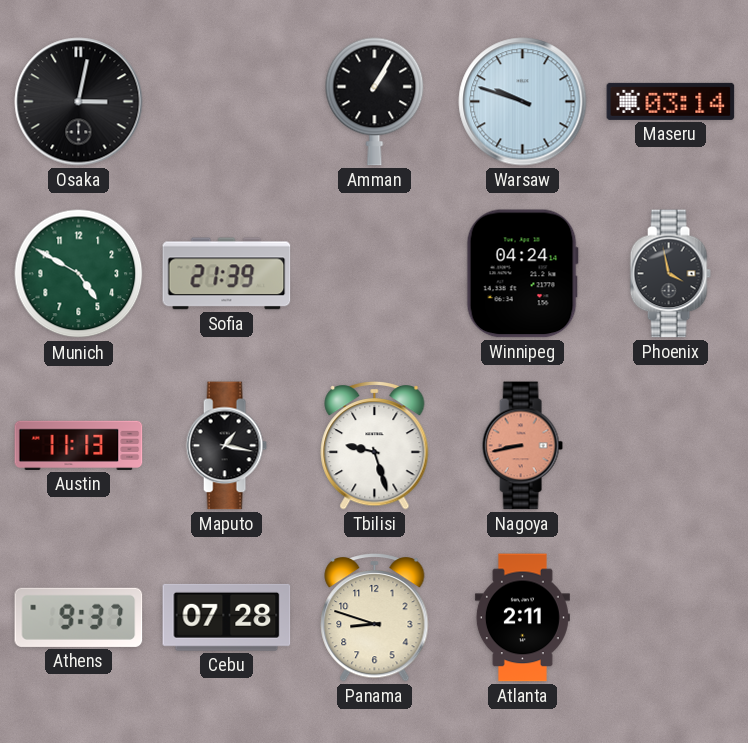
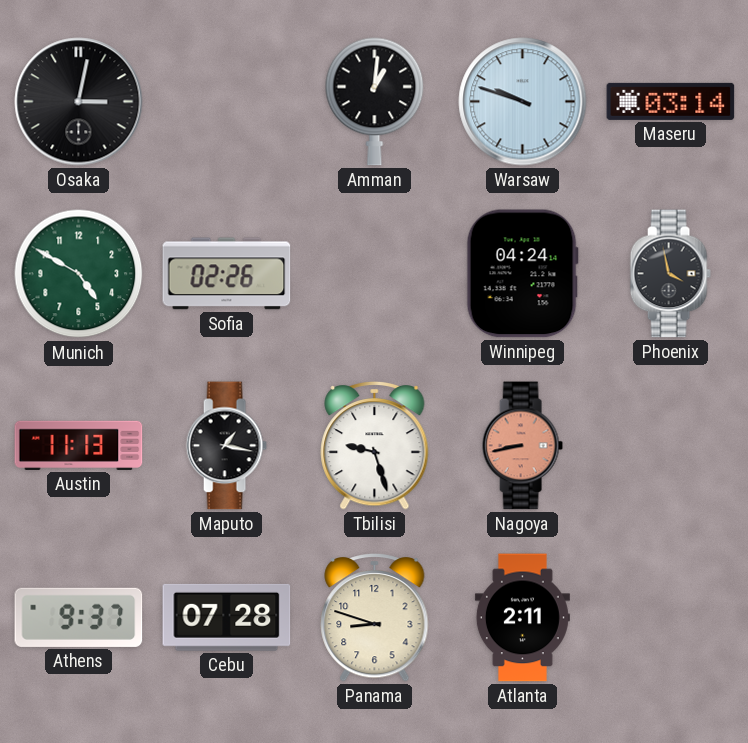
Amman: 1:05 -> 1:01 (375, 101)
Sofia: 21:39 -> 02:26 (227, 274)
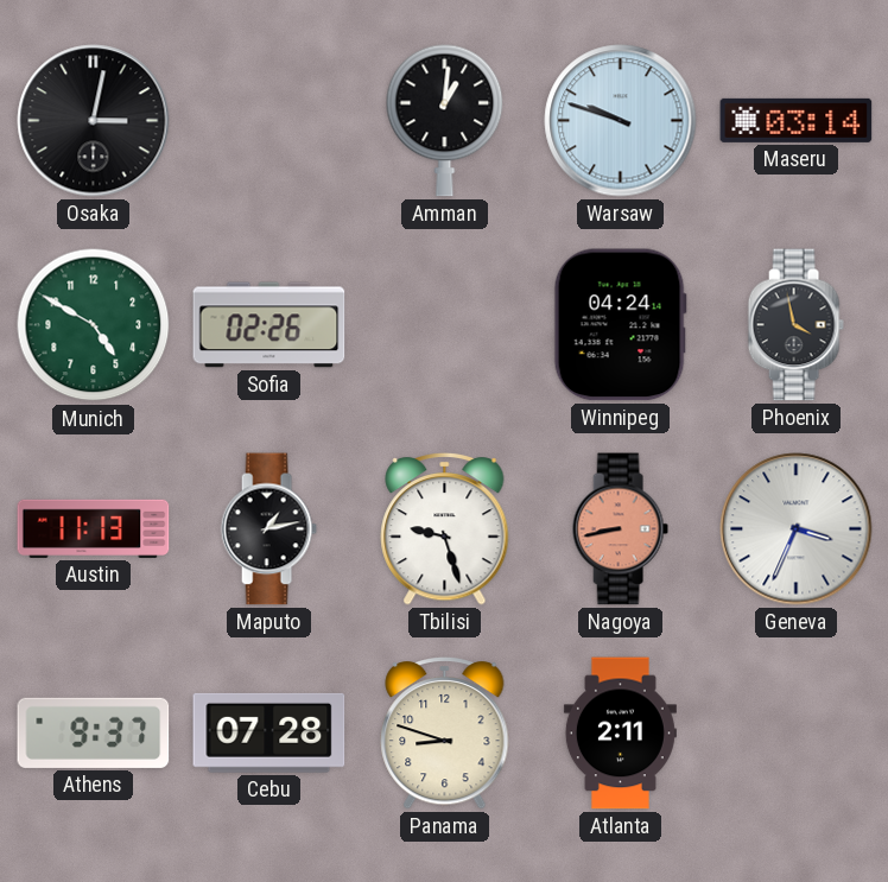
Maputo: 1:17 -> 1:13 (268, 529)
Geneva: none -> 3:34 (797, 529)
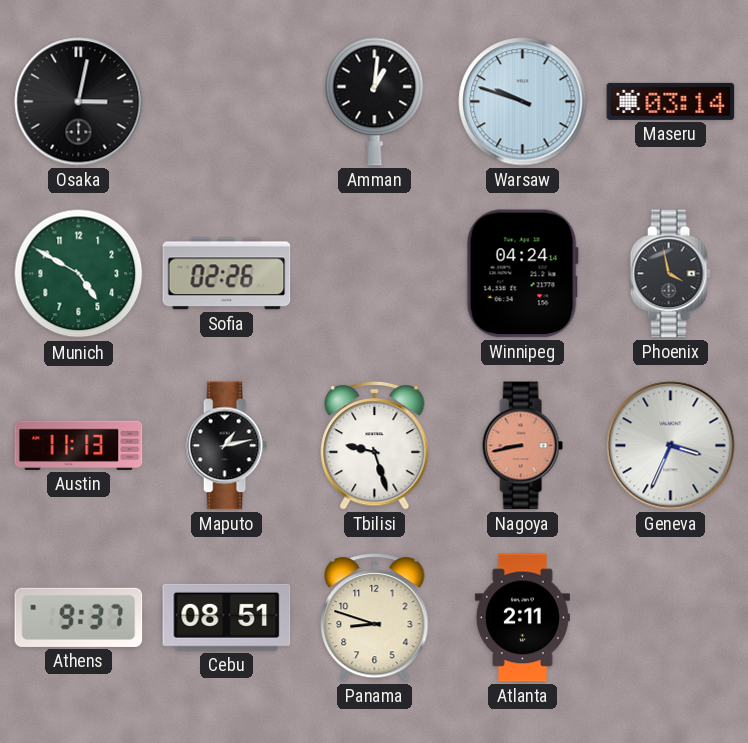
Cebu: 07:28 -> 08:51 (227, 617)
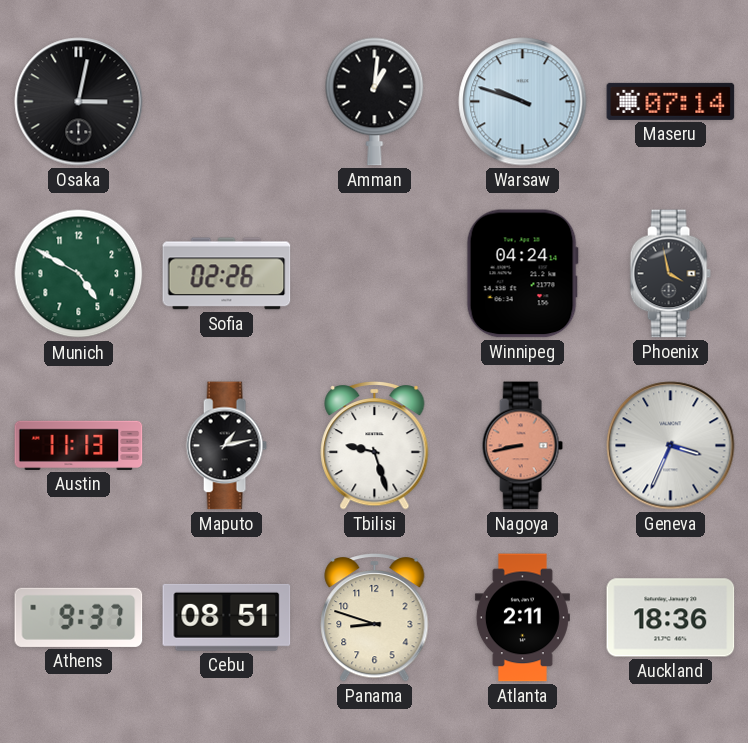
Maseru: 03:14 -> 07:14 (671, 101)
Auckland: none -> 18:36 (671, 618)
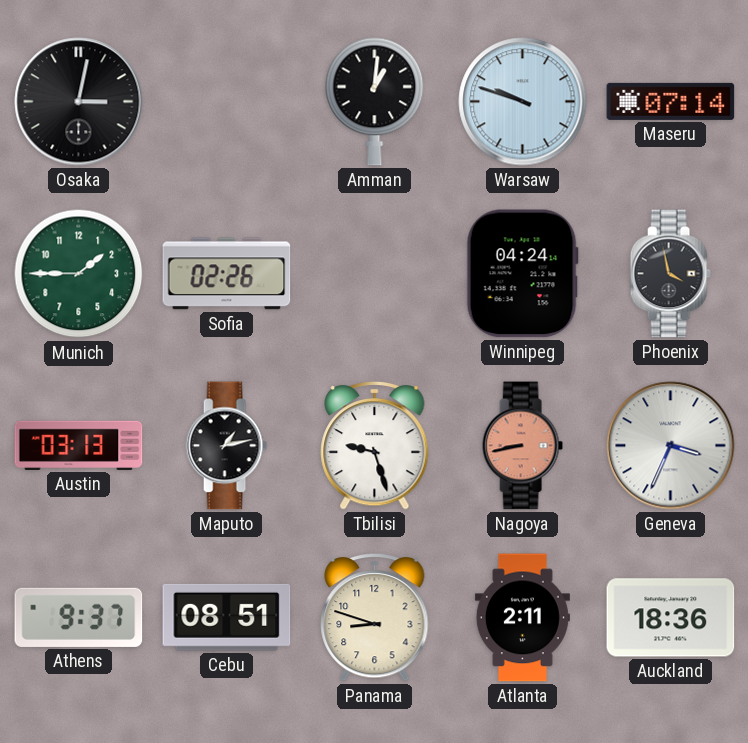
Munich: 4:50 -> 1:45 (79, 274)
Austin: 11:13 -> 03:13 (79, 445)
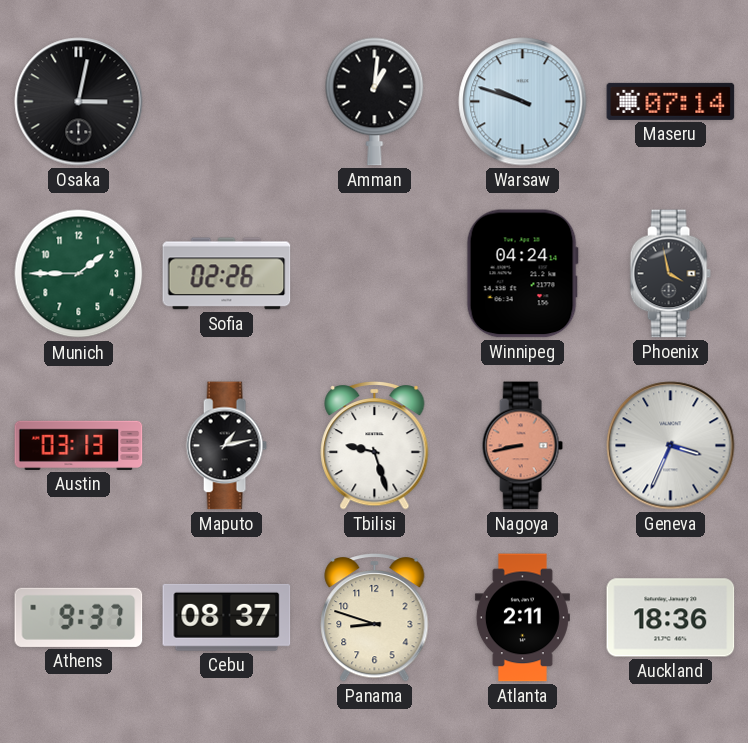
Cebu: 08:51 -> 08:37 (227, 617)
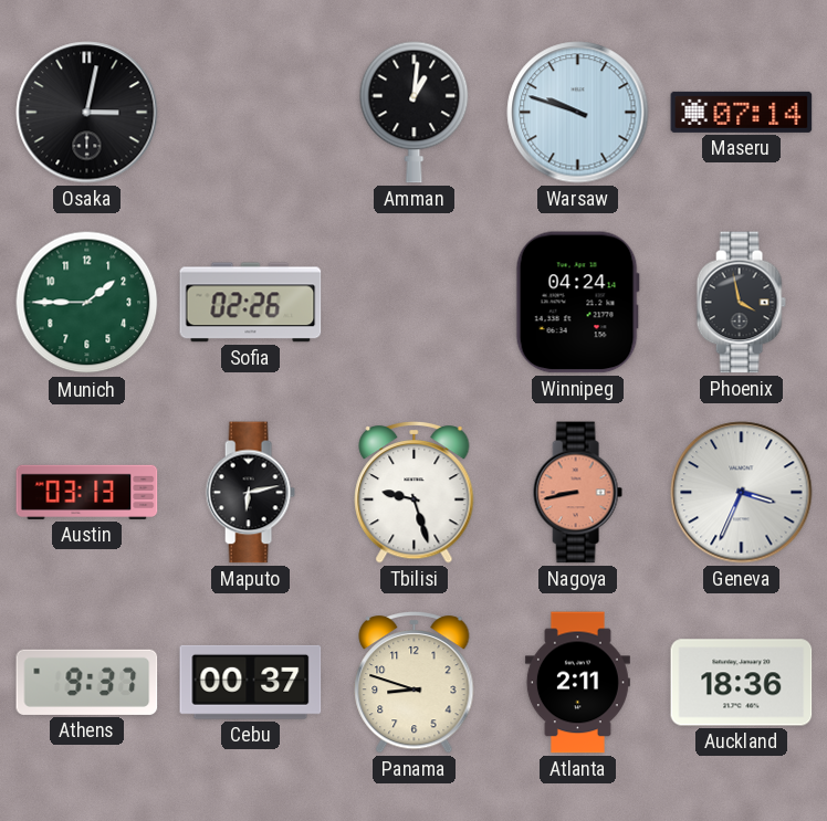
Maputo: 1:13 -> 6:13 (250, 493)
Cebu: 08:37 -> 00:37 (251, 682)
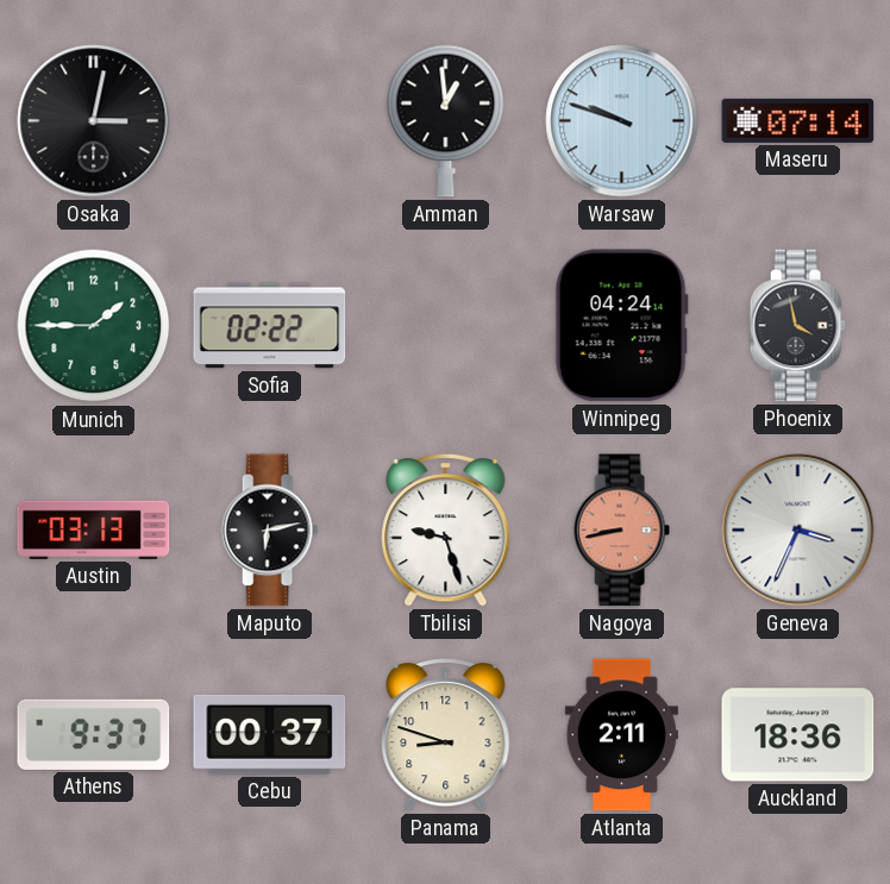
Amman: 1:01 -> 12:59 (446, 120)
Sofia: 02:26 -> 02:22 (270, 326)
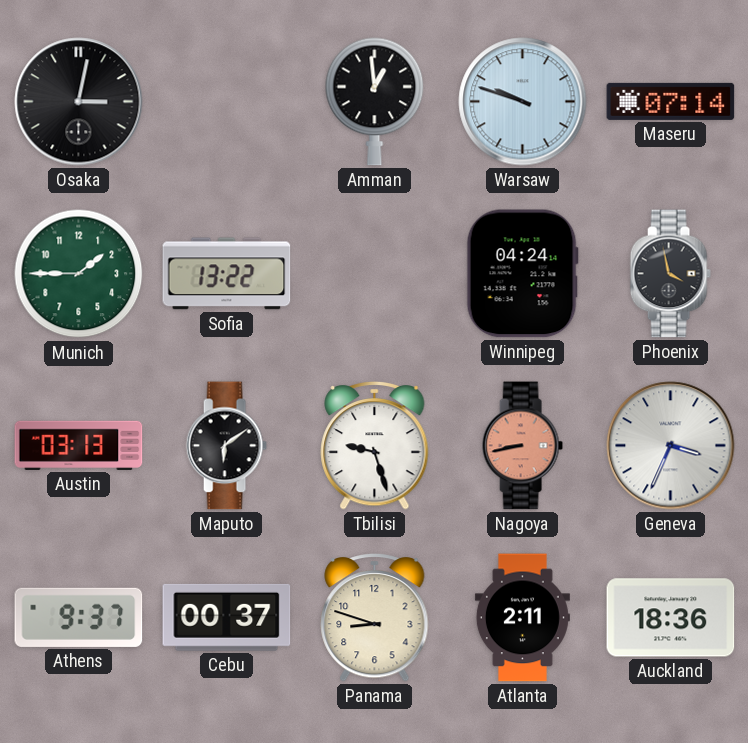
Sofia: 02:22 -> 13:22 (227, 274)
Maputo: 6:13 -> 6:09 (226, 446)
